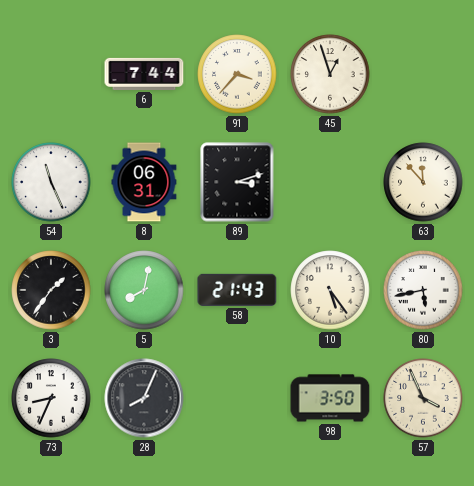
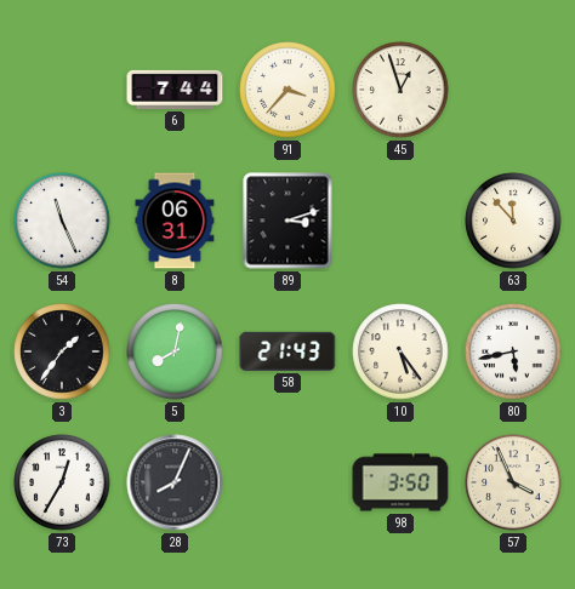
73: 8:34 -> 12:35 (62, 482)
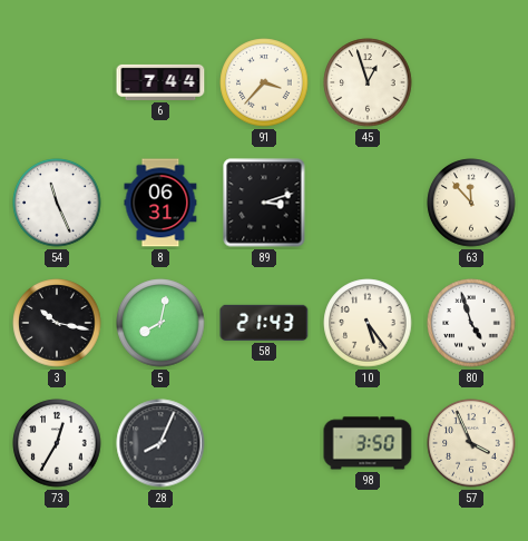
3: 1:36 -> 10:17 (57, 323)
80: 5:43 -> 4:57 (471, 323)
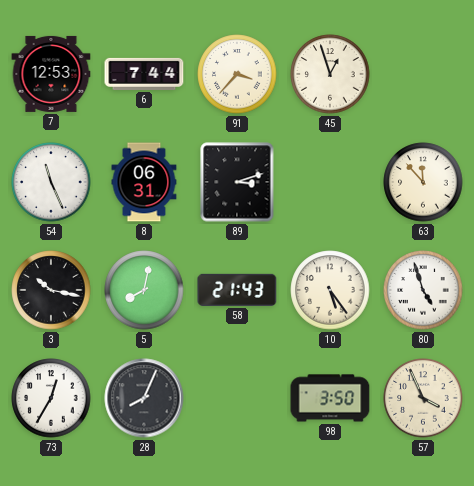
7: none -> 12:53 (51, 74)
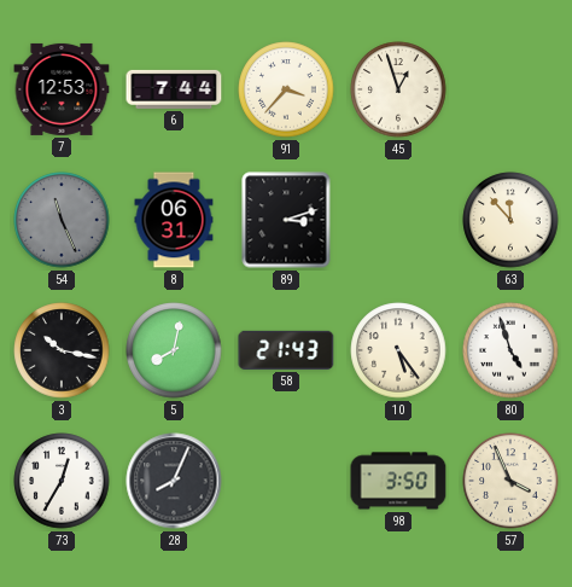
54 dial: white -> grey (62, 220)
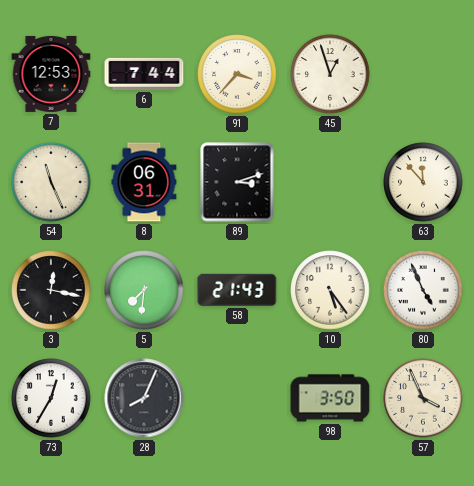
54 dial: grey -> cream (51, 182)
3: 10:17 -> 12:17 (51, 290)
5: 8:02 -> 7:31 (144, 290)
80: 4:57 -> 4:56 (423, 290)
